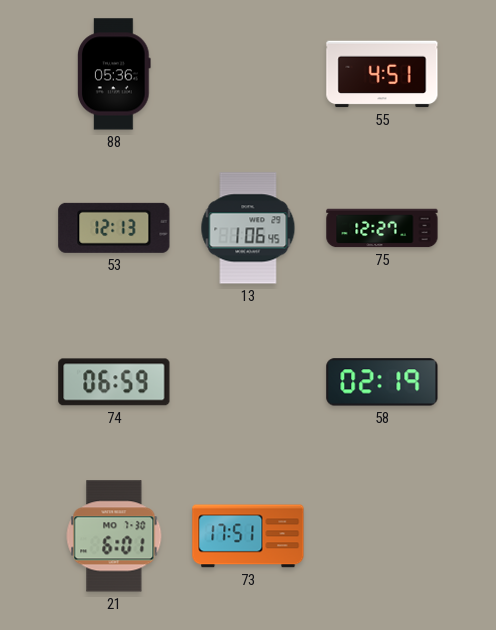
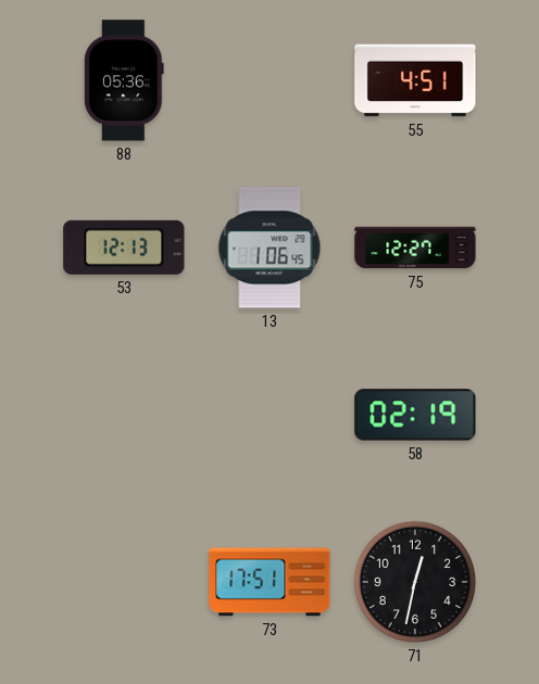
74: 06:59 -> none (114, 382)
21: 6:01 -> none (114, 536)
71: none -> 12:32 (415, 582)
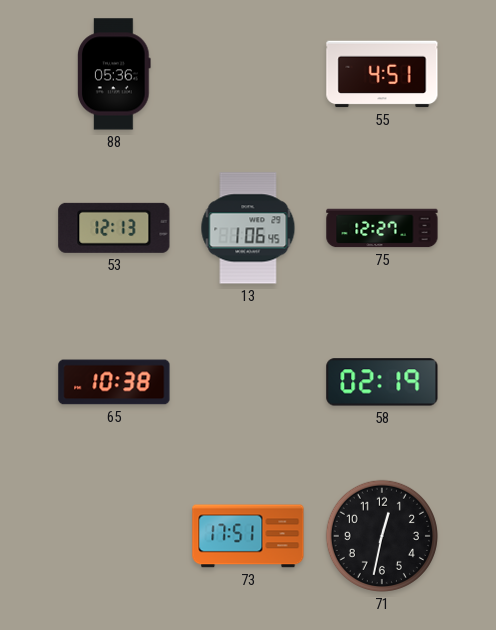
65: none -> 10:38 (114, 382)
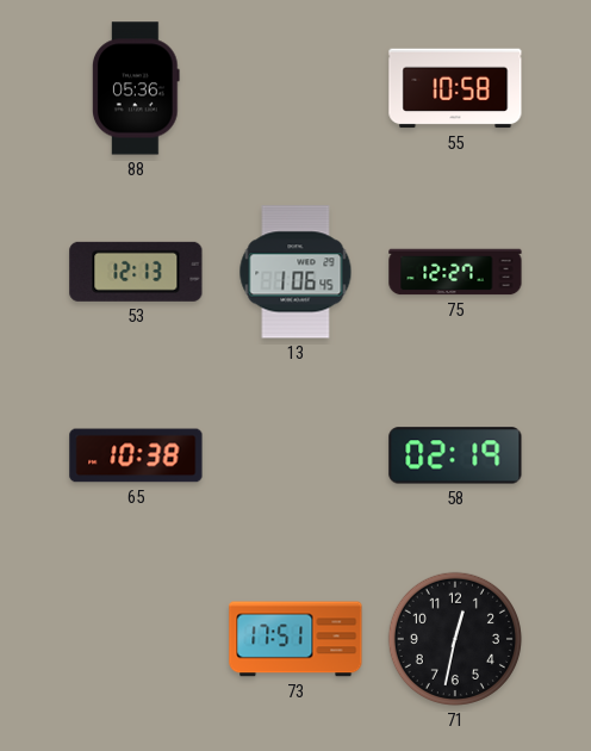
55: 4:51 -> 10:58 (455, 88)
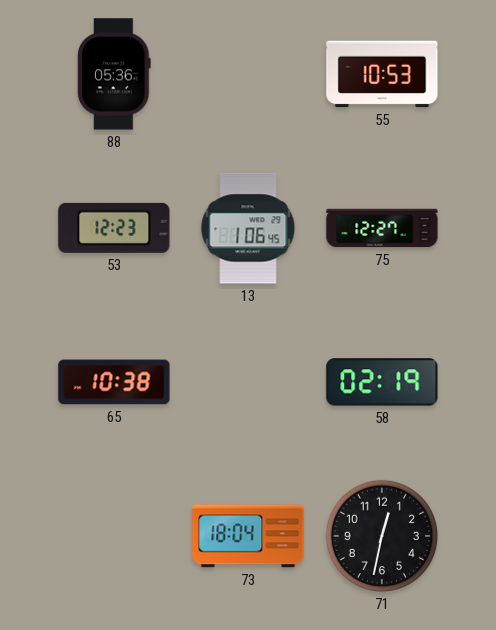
55: 10:58 -> 10:53 (382, 74)
53: 12:13 -> 12:23 (114, 228)
73: 17:51 -> 18:04 (248, 536)
